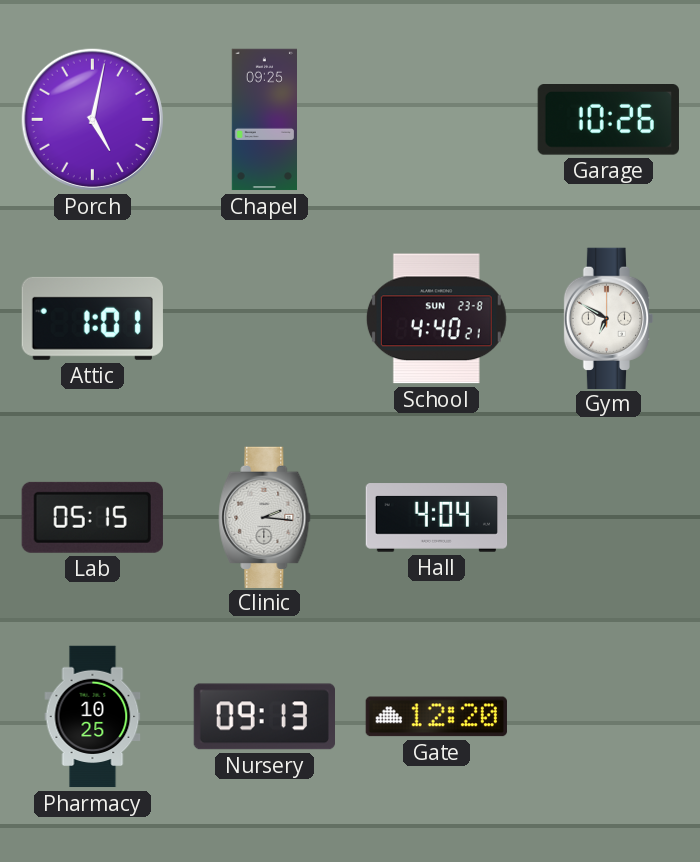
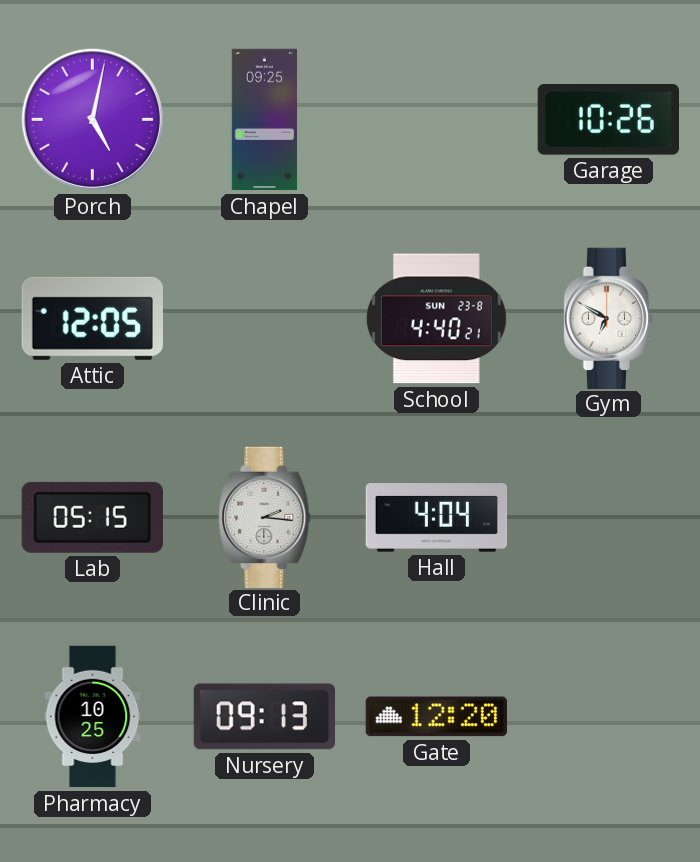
Attic: 1:01 -> 12:05 (92, 318)
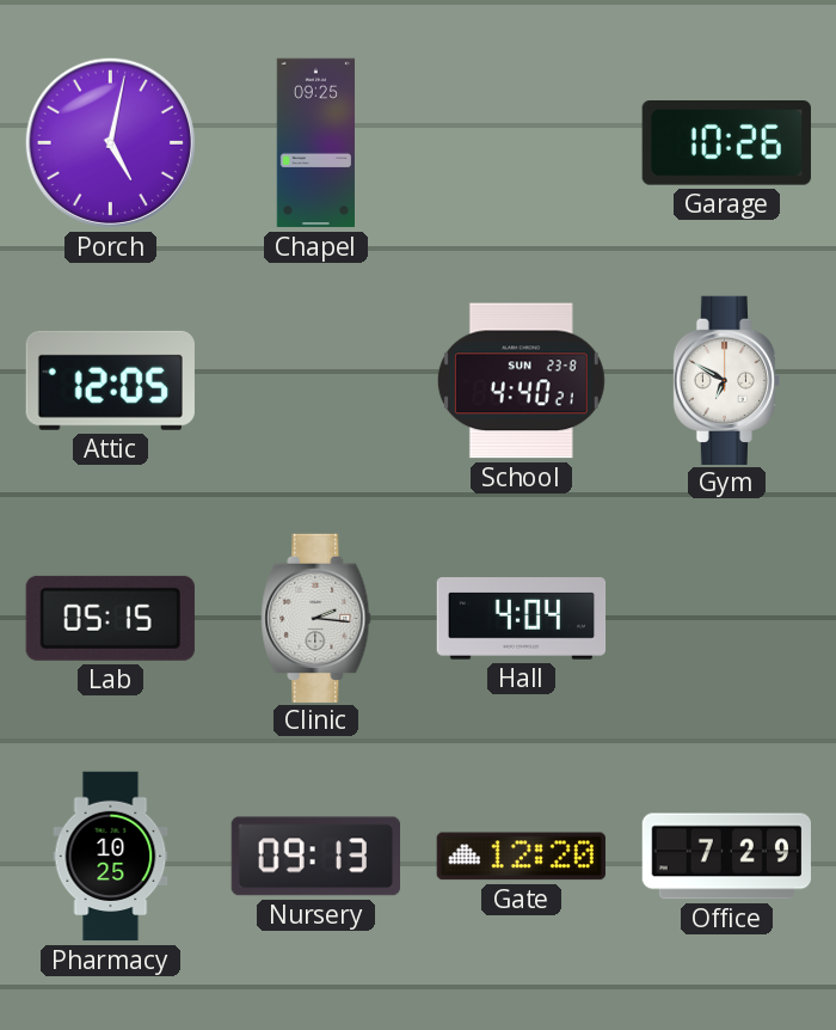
Office: none -> 7:29 (726, 857)
